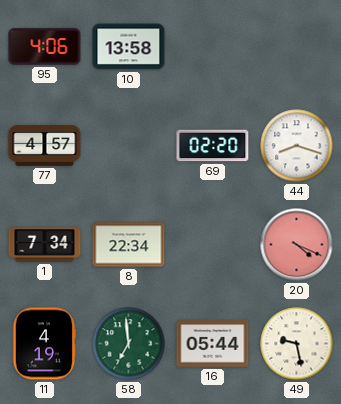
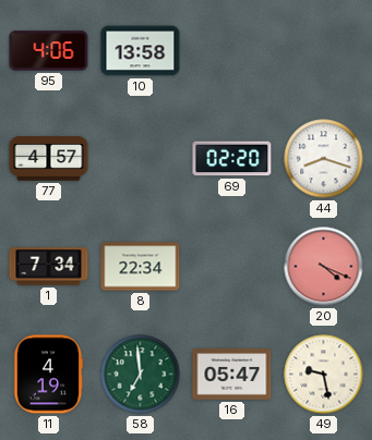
16: 05:44 -> 05:47 (232, 375)
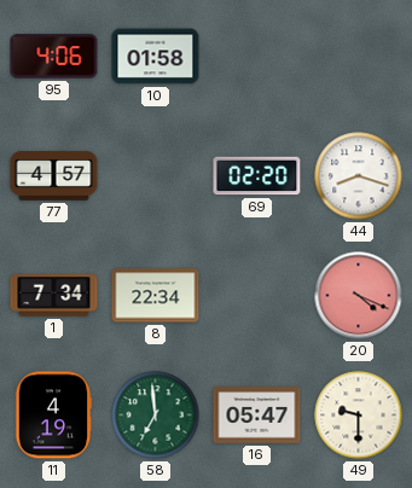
10: 13:58 -> 01:58 (156, 57)
49: 9:28 -> 9:30 (359, 416)
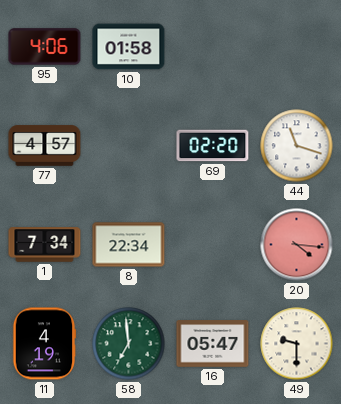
44: 8:18 -> 11:18 (297, 146)
20: 4:19 -> 4:16 (297, 245)
